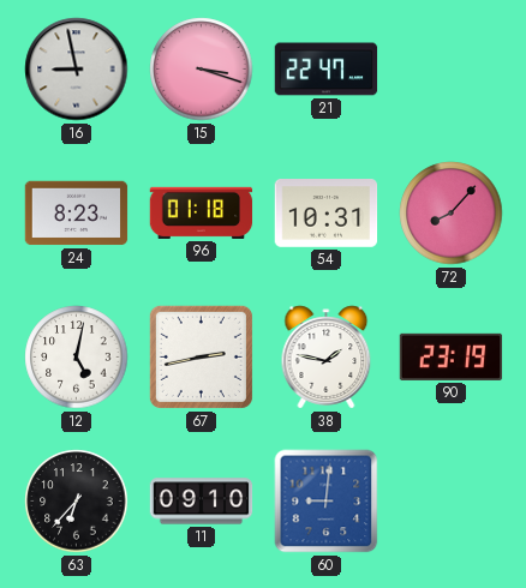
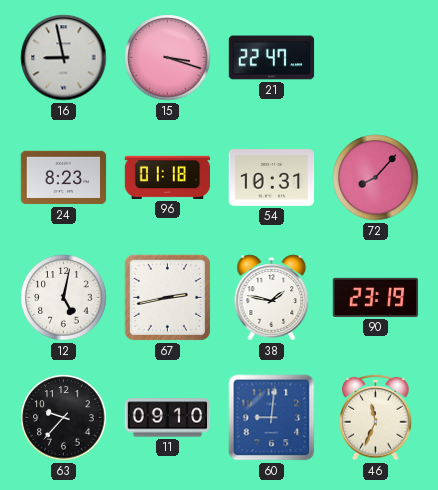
63: 6:37 -> 9:37 (64, 418)
46: none -> 11:34 (376, 417)
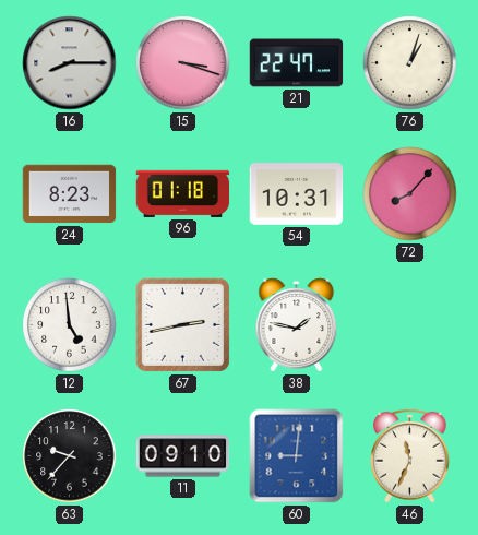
16: 8:58 -> 8:15 (70, 63)
76: none -> 1:03 (410, 63)
12: 5:02 -> 4:59 (70, 325)
90: 23:19 -> none (376, 297)
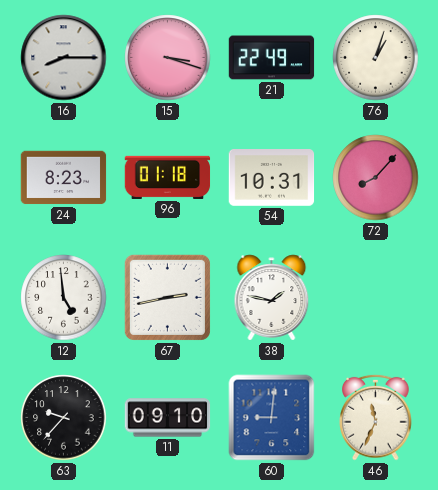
21: 22:47 -> 22:49 (272, 58)
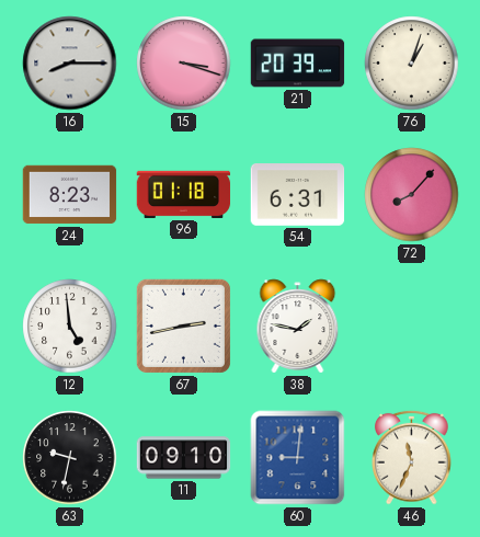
21: 22:49 -> 20:39 (298, 64)
54: 10:31 -> 6:31 (298, 195)
63: 9:37 -> 9:32 (70, 458)
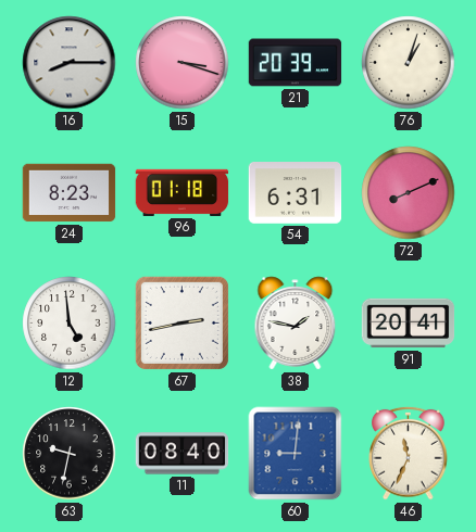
72: 8:07 -> 8:11 (409, 193)
91: none -> 20:41 (409, 324)
11: 09:10 -> 08:40 (183, 454)
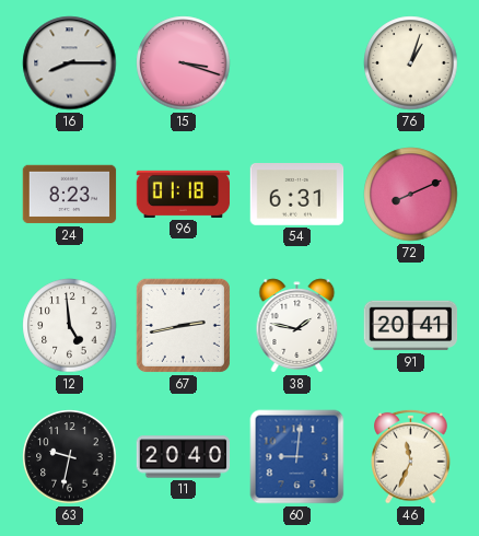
21: 20:39 -> none (296, 63)
11: 08:40 -> 20:40 (184, 457)
